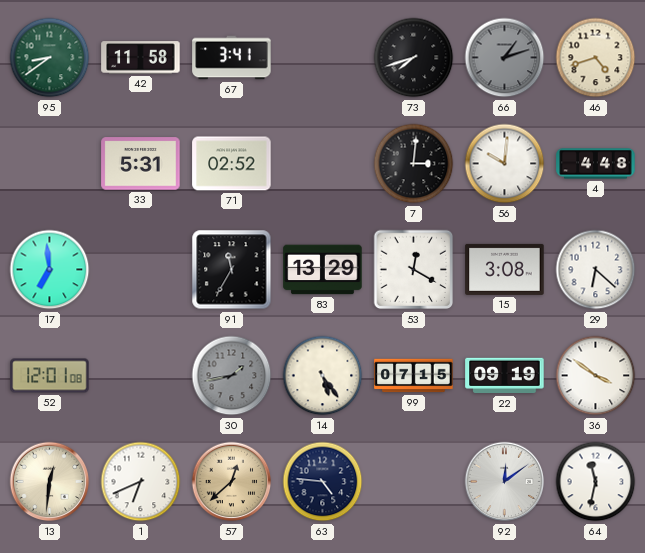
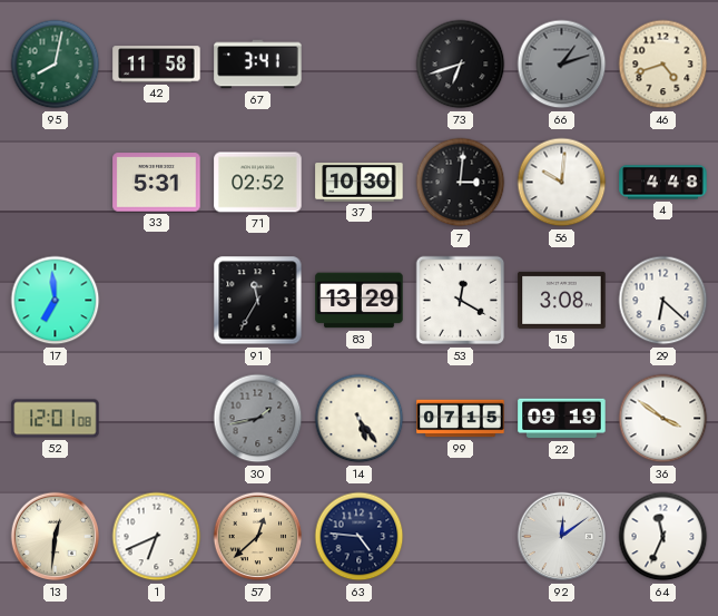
95: 8:39 -> 8:02 (56, 65)
73: 7:42 -> 6:42 (461, 65)
37: none -> 10:30 (360, 183)
64: 11:32 -> 11:34 (663, 537)
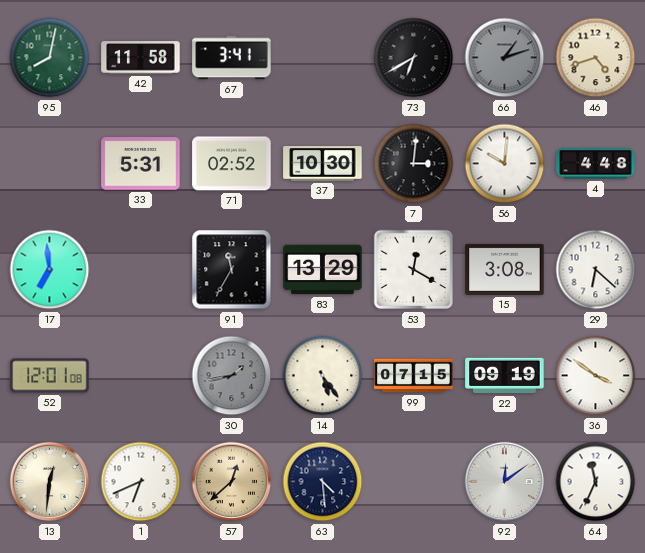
73: 6:42 -> 6:40 (414, 58)
63: 4:46 -> 4:29 (323, 482)
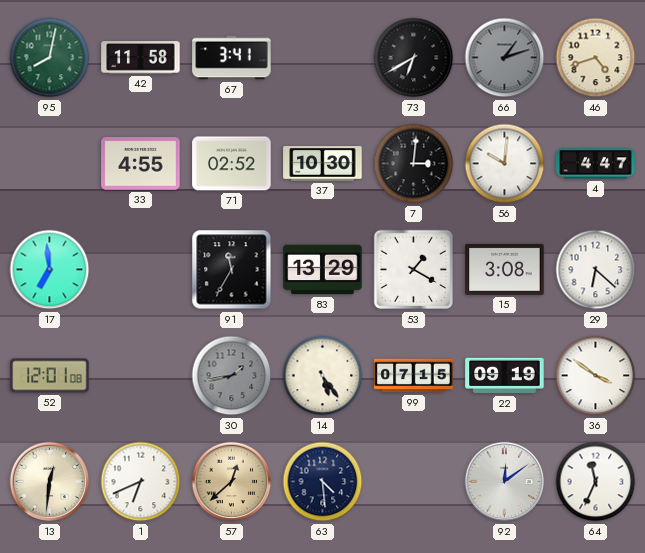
33: 5:31 -> 4:55 (141, 164)
4: 4:48 -> 4:47 (596, 164)
53: 12:20 -> 1:20 (414, 270)
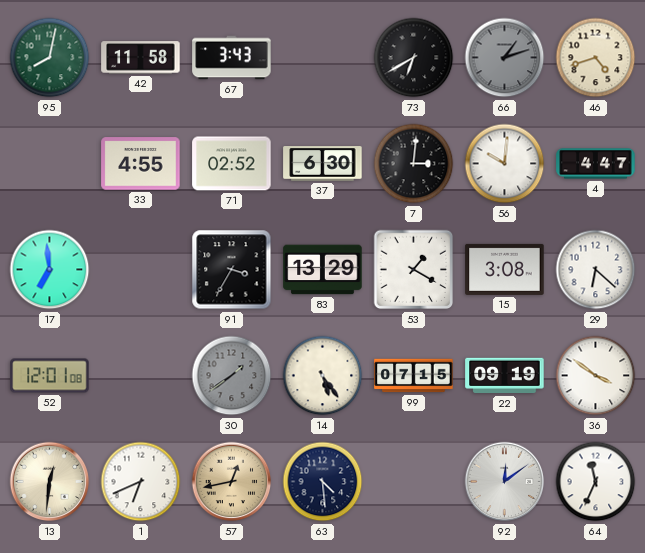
67: 3:41 -> 3:43 (232, 58)
37: 10:30 -> 6:30 (323, 164)
91: 11:35 -> 3:35 (232, 270)
30: 1:43 -> 1:39 (232, 376)
57: 12:38 -> 12:43 (232, 482)
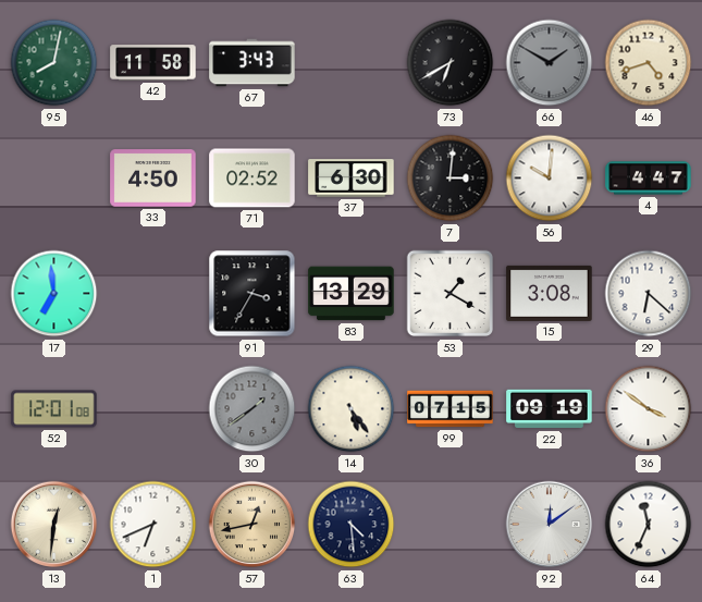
66: 1:12 -> 1:50 (550, 63)
33: 4:55 -> 4:50 (153, 179)
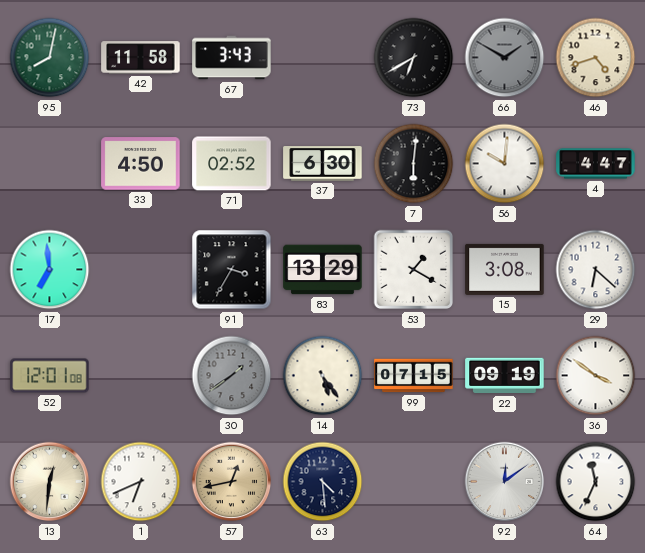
7: 3:01 -> 6:01 (414, 164)
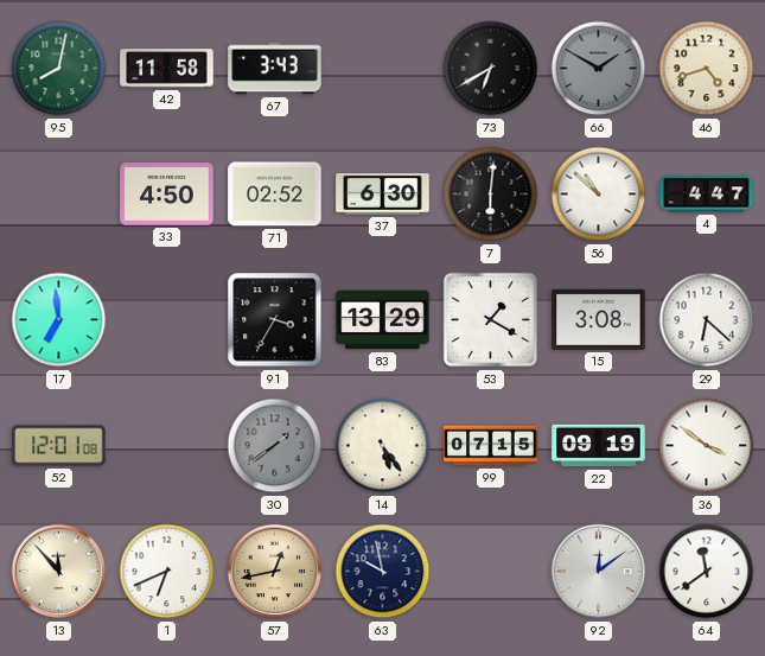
56: 10:01 -> 10:52 (599, 195)
13: 12:31 -> 11:53 (59, 572)
63: 4:29 -> 9:58 (383, 572)
64: 11:34 -> 11:39 (707, 572)
